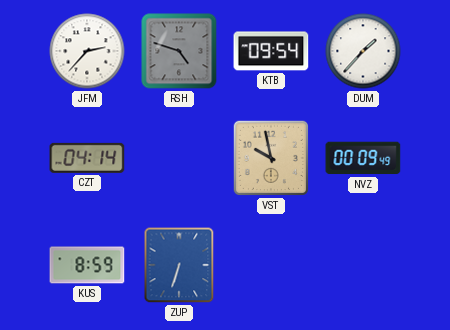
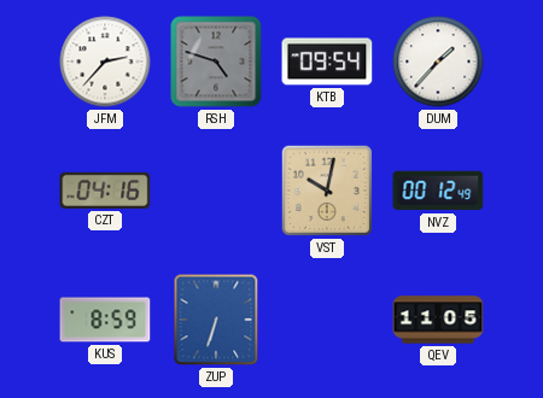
CZT: 04:14 -> 04:16 (105, 191)
VST: 9:58 -> 10:02 (327, 191)
NVZ: 00:09 -> 00:12 (438, 191)
QEV: none -> 11:05 (438, 320)
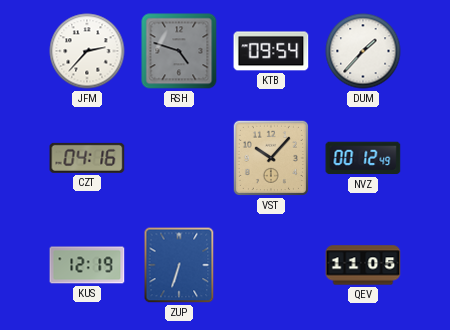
VST: 10:02 -> 10:07 (271, 158)
KUS: 8:59 -> 12:19 (87, 265)
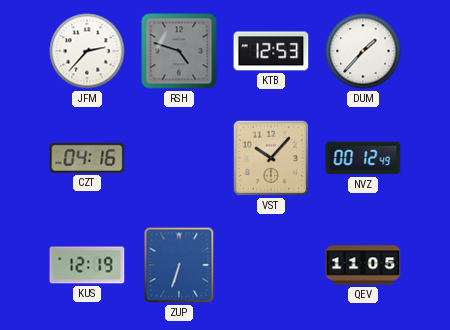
KTB: 09:54 -> 12:53 (271, 51)
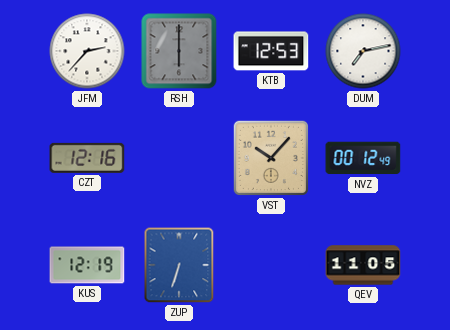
RSH: 4:48 -> 6:00 (179, 51)
DUM: 1:37 -> 7:13 (363, 51)
CZT: 04:16 -> 12:16 (87, 158)
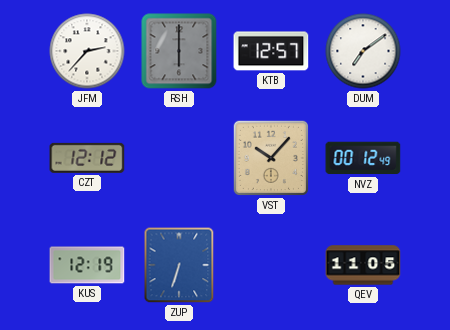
KTB: 12:53 -> 12:57 (271, 51)
DUM: 7:13 -> 7:09 (363, 51)
CZT: 12:16 -> 12:12 (87, 158)
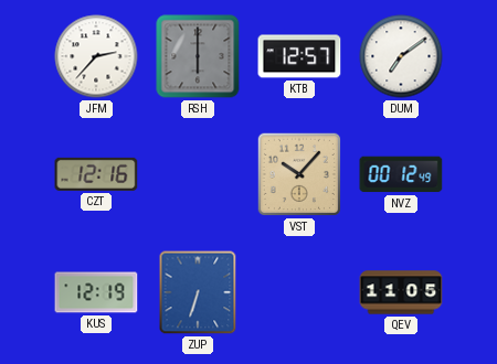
CZT: 12:12 -> 12:16 (96, 174)
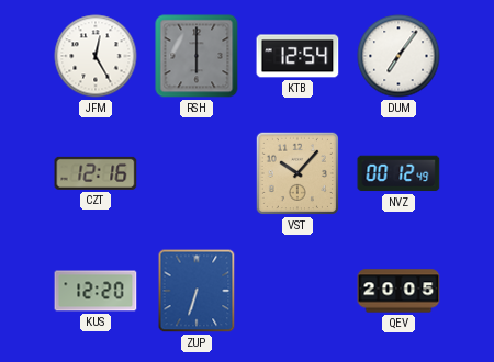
JFM: 2:37 -> 12:25 (96, 56)
KTB: 12:57 -> 12:54 (297, 56)
DUM: 7:09 -> 7:06 (398, 56)
KUS: 12:19 -> 12:20 (96, 291)
QEV: 11:05 -> 20:05 (398, 291)
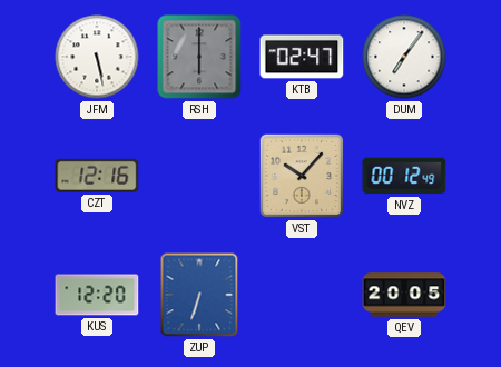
JFM: 12:25 -> 5:28 (97, 57)
KTB: 12:54 -> 02:47 (302, 57)
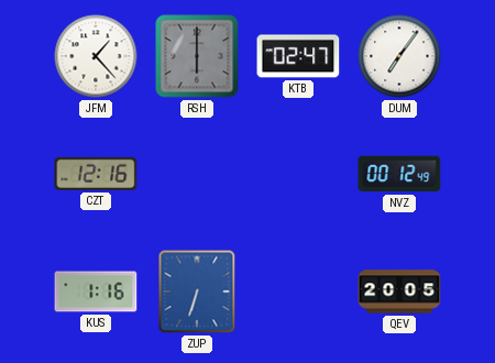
JFM: 5:28 -> 1:23 (96, 56)
VST: 10:07 -> none (302, 176)
KUS: 12:20 -> 1:16 (96, 291)
